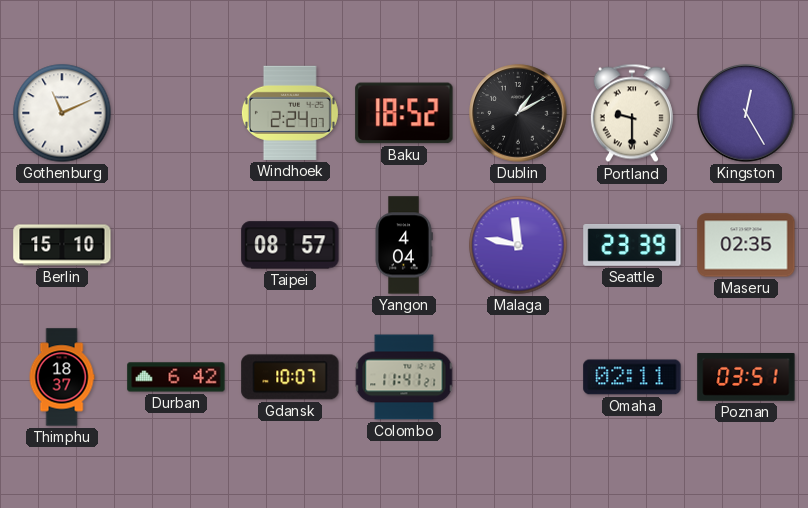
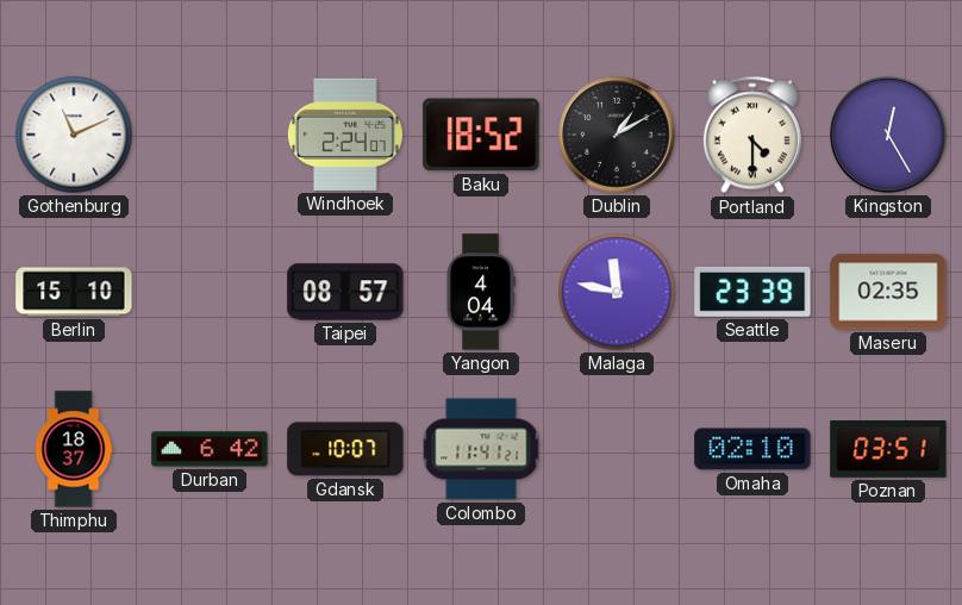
Portland: 9:30 -> 4:30 (752, 135)
Omaha: 02:11 -> 02:10 (752, 449)
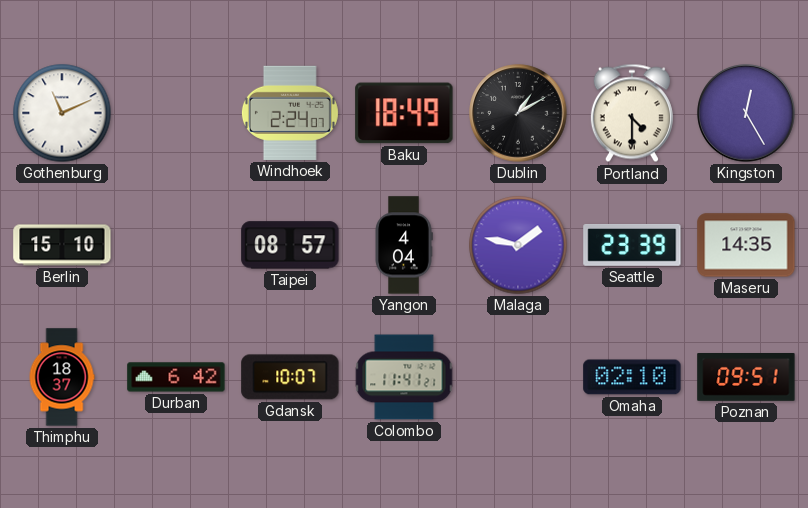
Baku: 18:52 -> 18:49 (404, 113)
Malaga: 11:47 -> 1:47 (518, 245)
Maseru: 02:35 -> 14:35 (746, 245)
Poznan: 03:51 -> 09:51 (746, 378)
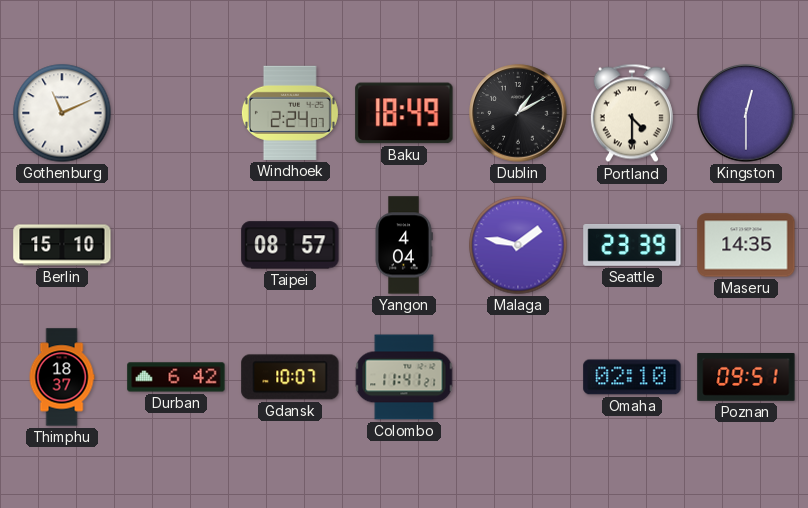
Kingston: 12:25 -> 12:30 (746, 113)
